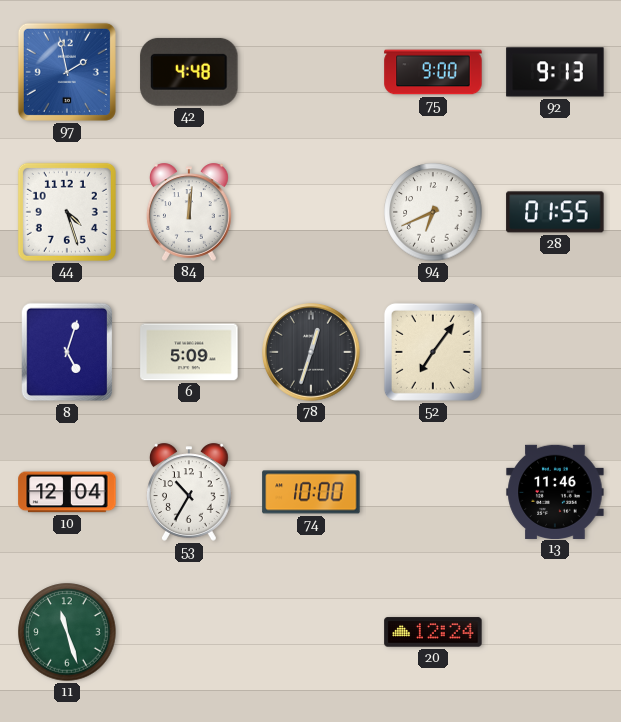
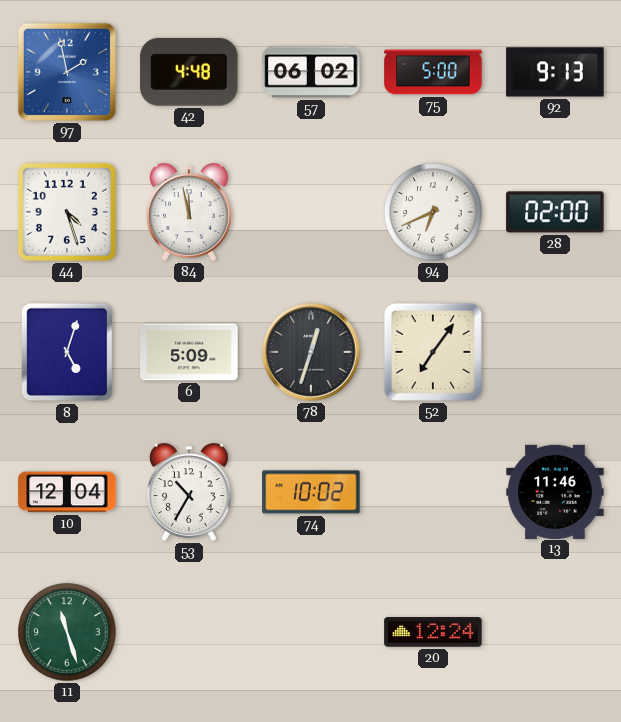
57: none -> 06:02 (311, 72)
75: 9:00 -> 5:00 (433, 72)
84: 12:01 -> 11:58 (189, 212)
28: 01:55 -> 02:00 (555, 212)
74: 10:00 -> 10:02 (311, 492)
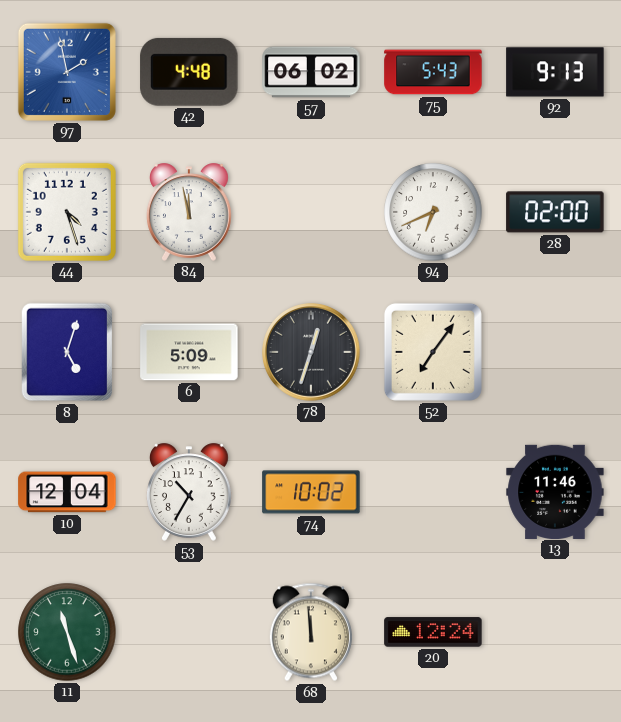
75: 5:00 -> 5:43 (433, 72)
68: none -> 11:59 (311, 632)
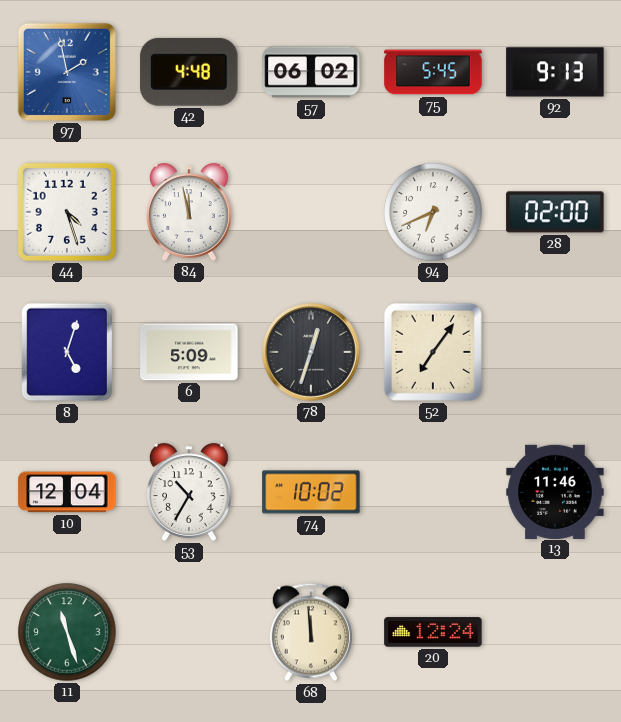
75: 5:43 -> 5:45 (433, 72)
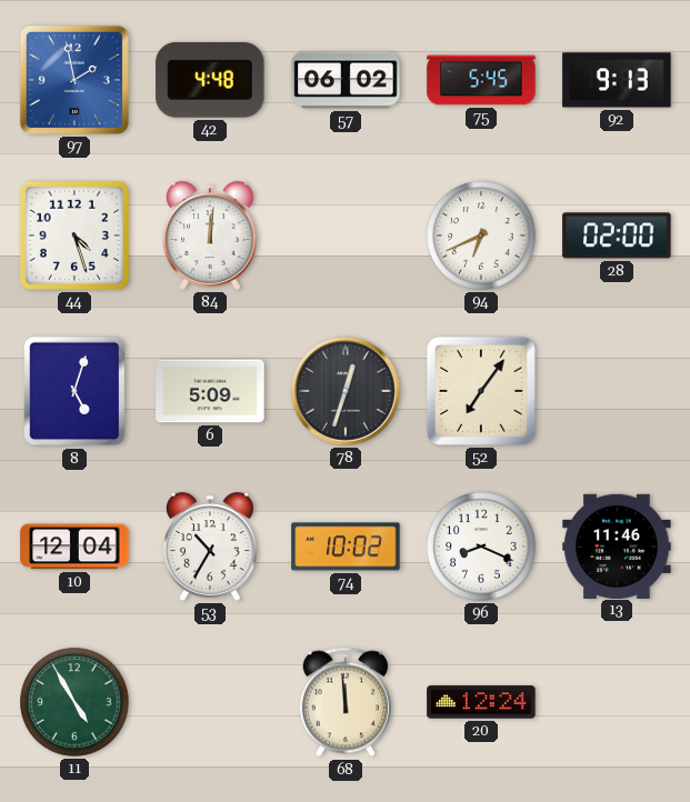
84: 11:58 -> 12:01 (210, 235)
96: none -> 8:19 (481, 547)
11: 11:27 -> 4:55 (74, 702)
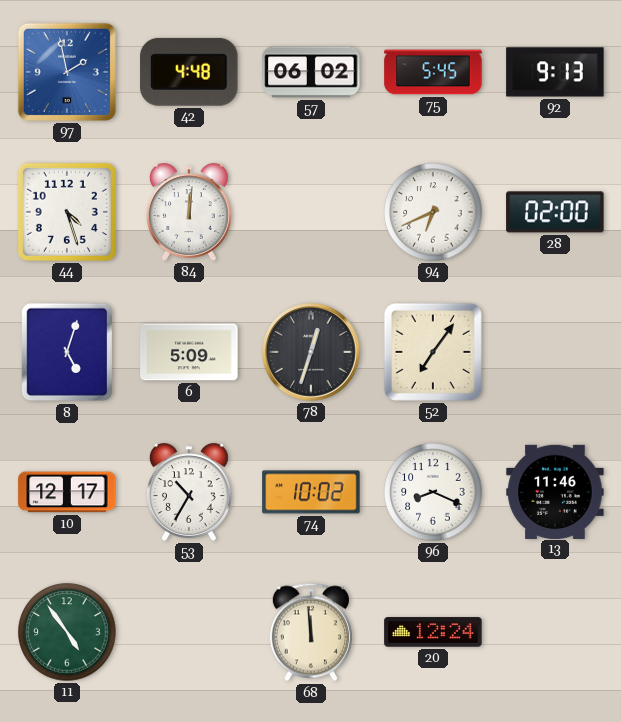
10: 12:04 -> 12:17 (67, 492)
11: 4:55 -> 4:54 (67, 632)
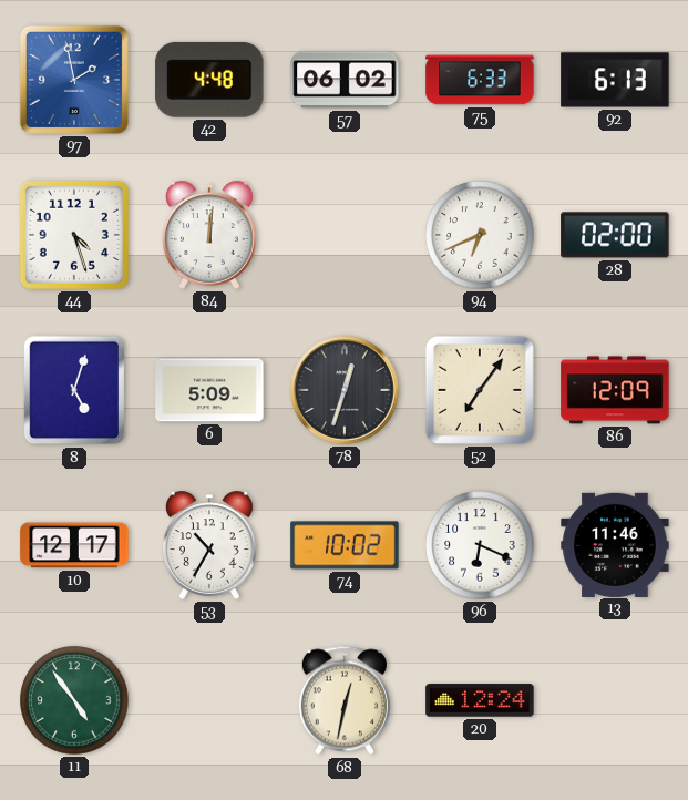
75: 5:45 -> 6:33 (480, 80)
92: 9:13 -> 6:13 (615, 80)
86: none -> 12:09 (615, 390)
96: 8:19 -> 6:19 (480, 545)
68: 11:59 -> 12:32 (345, 700)
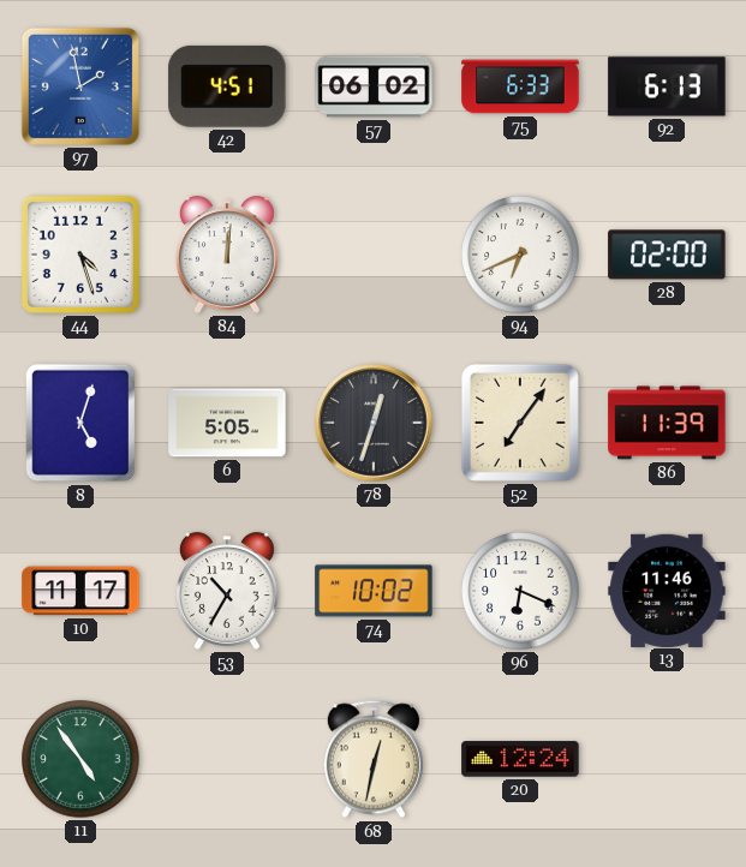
42: 4:48 -> 4:51 (227, 86)
6: 5:09 -> 5:05 (227, 423)
86: 12:09 -> 11:39 (667, 423)
10: 12:17 -> 11:17 (80, 591)
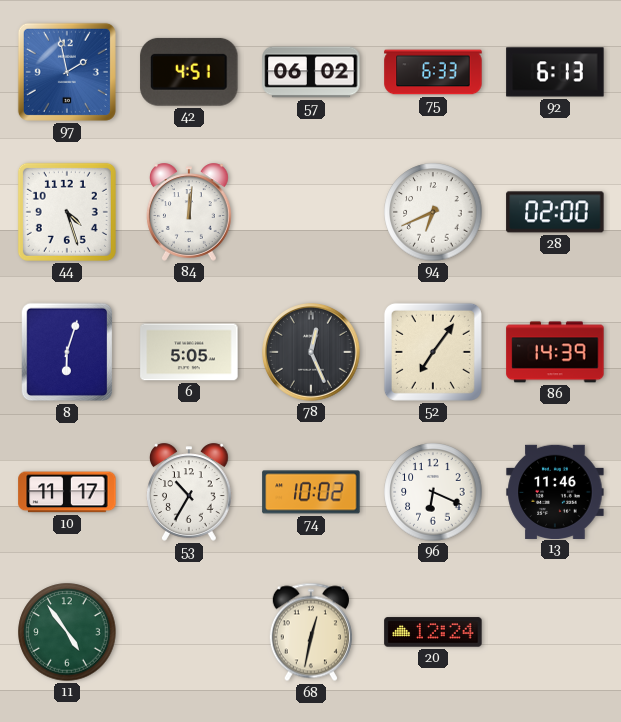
8: 5:03 -> 6:03 (67, 352)
78: 12:33 -> 12:26 (312, 353)
86: 11:39 -> 14:39 (555, 352)
